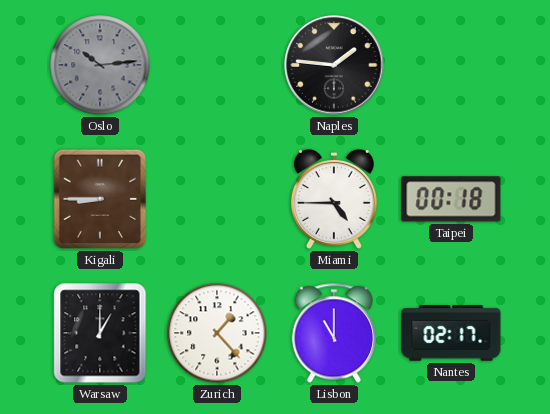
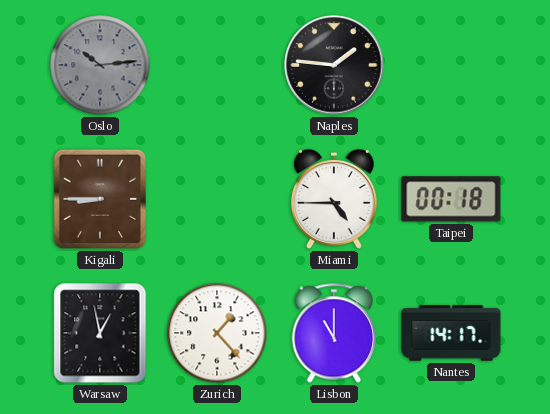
Warsaw: 1:00 -> 12:58 (100, 333)
Nantes: 02:17 -> 14:17 (451, 333)
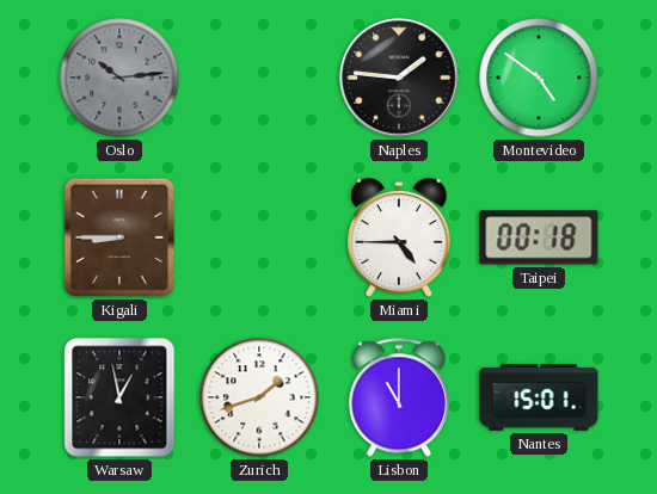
Montevideo: none -> 4:51 (539, 78)
Zurich: 1:23 -> 1:42 (259, 397)
Nantes: 14:17 -> 15:01 (539, 397)
